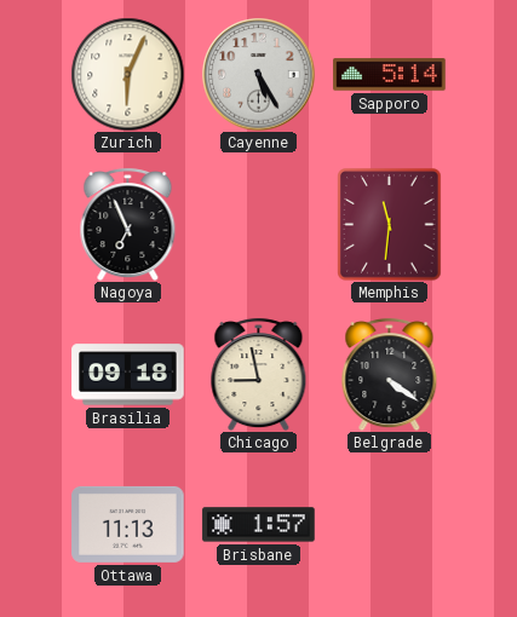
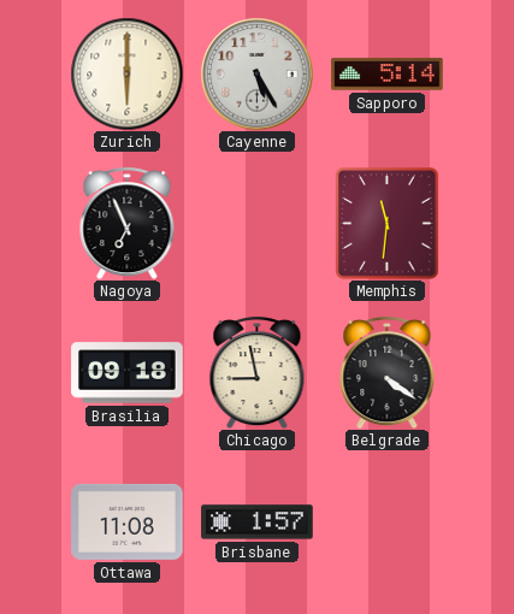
Zurich: 6:04 -> 6:00 (126, 73)
Ottawa: 11:13 -> 11:08 (128, 521)
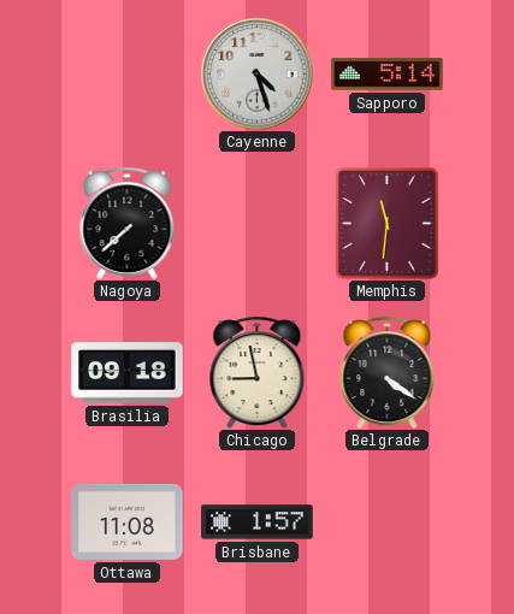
Zurich: 6:00 -> none (126, 73)
Cayenne: 5:25 -> 4:27 (256, 73)
Nagoya: 6:56 -> 7:38 (128, 223)
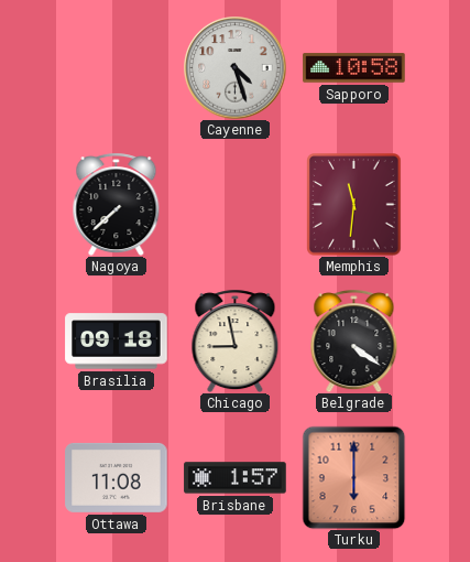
Sapporo: 5:14 -> 10:58 (354, 68)
Turku: none -> 6:00 (353, 477)
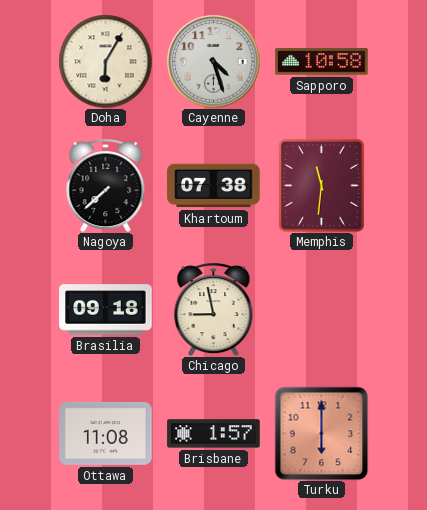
Doha: none -> 6:05 (105, 61)
Khartoum: none -> 07:38 (214, 186)
Belgrade: 4:21 -> none (354, 341)
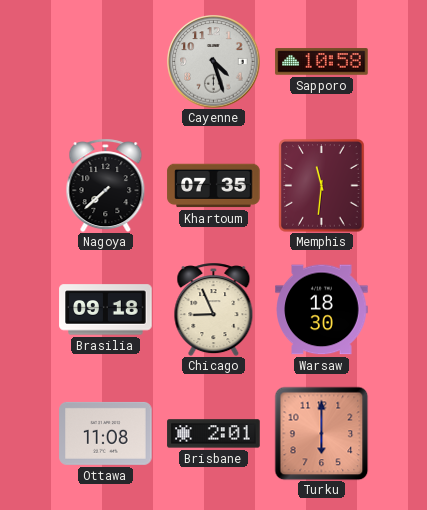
Doha: 6:05 -> none (105, 61)
Khartoum: 07:38 -> 07:35 (214, 186)
Chicago: 8:58 -> 8:56 (214, 309)
Warsaw: none -> 18:30 (322, 310)
Brisbane: 1:57 -> 2:01 (214, 434)
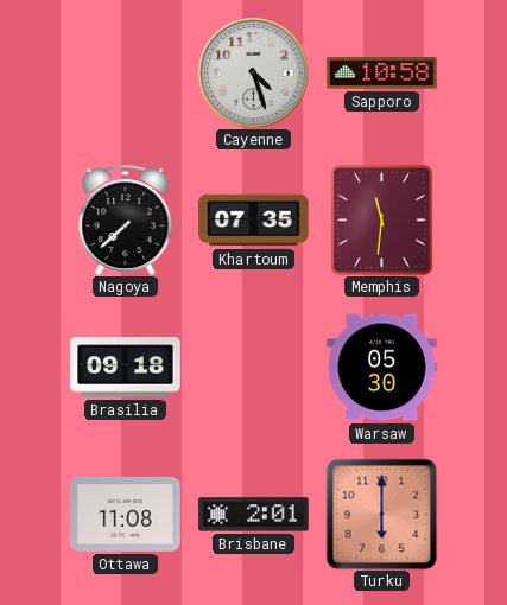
Chicago: 8:56 -> none (214, 309)
Warsaw: 18:30 -> 05:30 (382, 368)
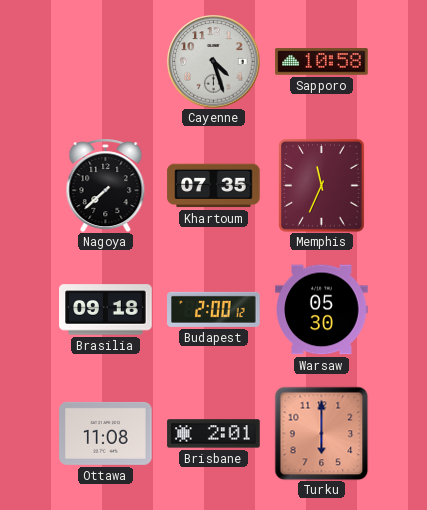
Memphis: 11:31 -> 11:34 (322, 186)
Budapest: none -> 2:00 (214, 309)
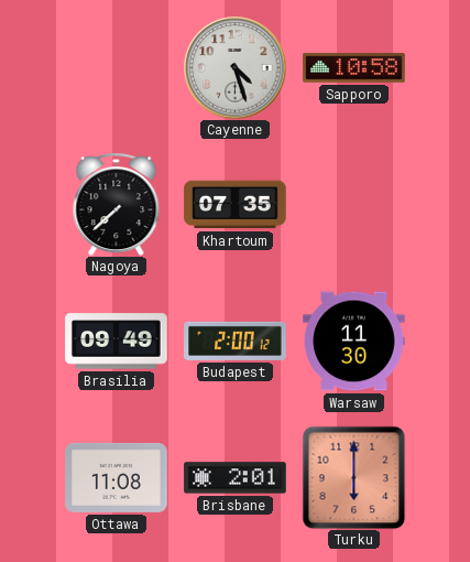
Memphis: 11:34 -> none (322, 186)
Brasilia: 09:18 -> 09:49 (117, 342)
Warsaw: 05:30 -> 11:30 (354, 342)
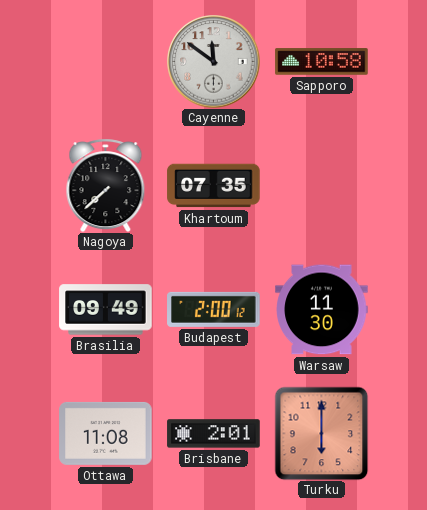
Cayenne: 4:27 -> 11:51 (213, 61)
